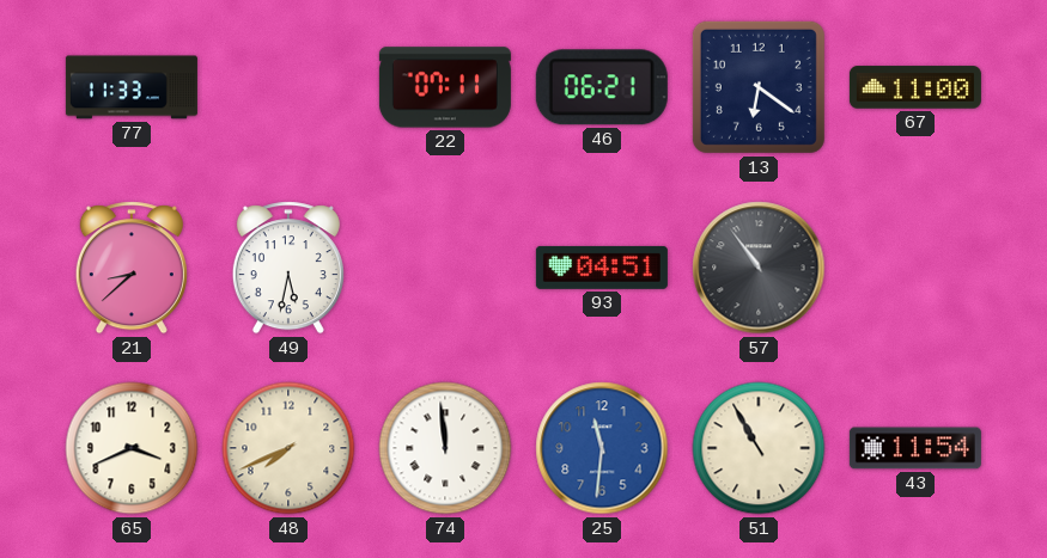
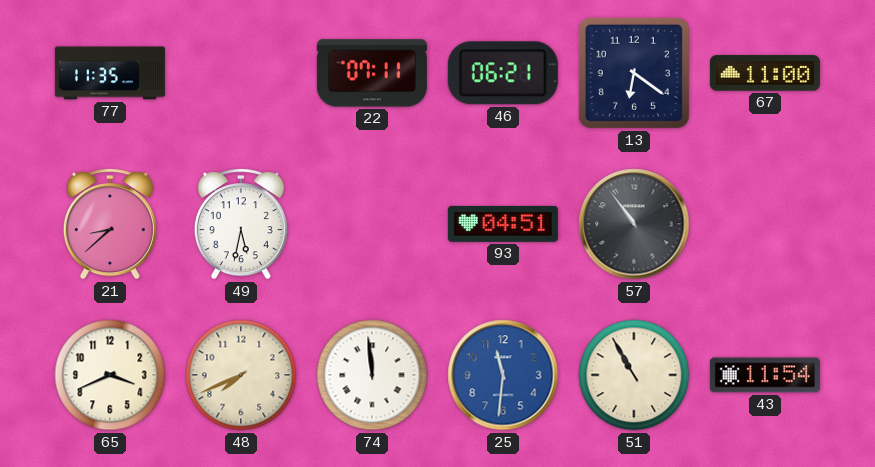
77: 11:33 -> 11:35 (110, 73)
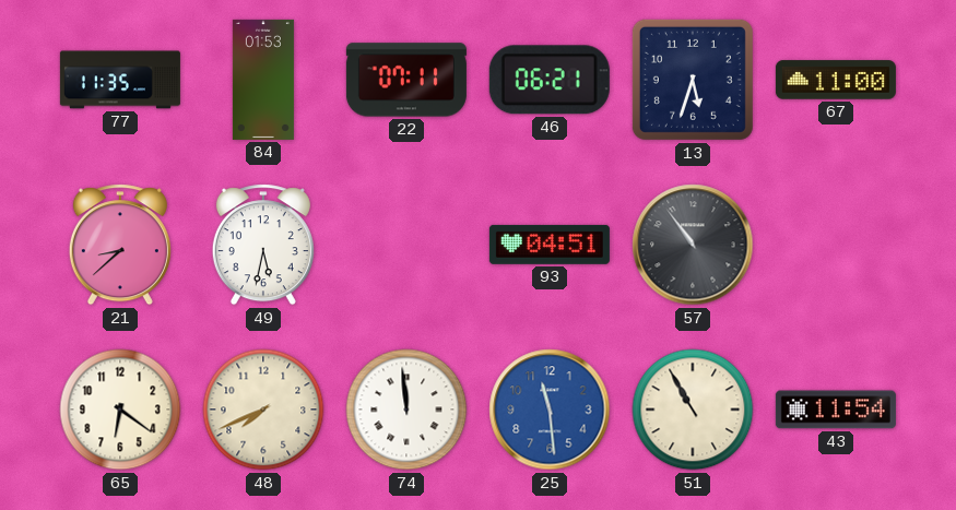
84: none -> 01:53 (263, 80)
13: 6:21 -> 5:33 (693, 80)
65: 3:41 -> 6:21 (120, 410)
25: 11:31 -> 11:29 (550, 410)
